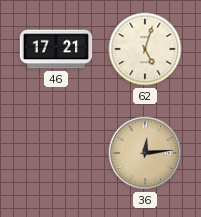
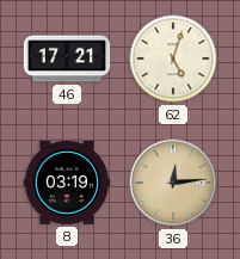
8: none -> 03:19 (67, 184)
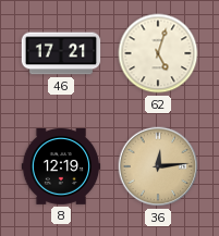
8: 03:19 -> 12:19 (61, 167)
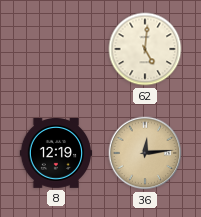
46: 17:21 -> none (61, 53)
62: 5:03 -> 5:01 (145, 49)
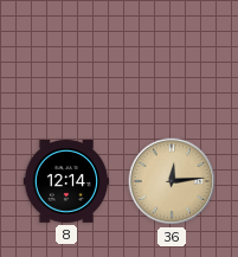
62: 5:01 -> none (145, 49)
8: 12:19 -> 12:14 (66, 182)
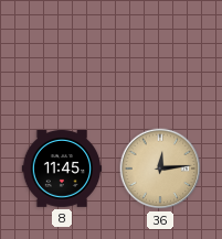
8: 12:14 -> 11:45 (62, 170)
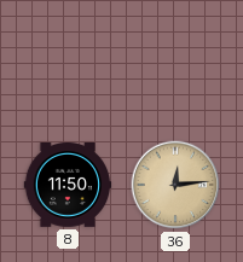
8: 11:45 -> 11:50 (68, 186)
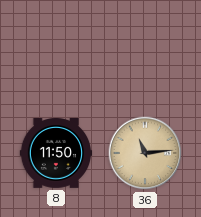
36: 12:14 -> 11:14 (145, 153)
